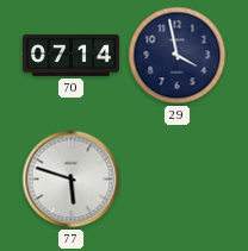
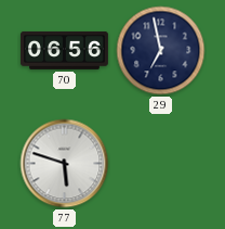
70: 07:14 -> 06:56 (64, 50)
29: 3:58 -> 6:58 (161, 51)
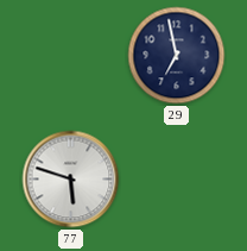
70: 06:56 -> none (64, 50)
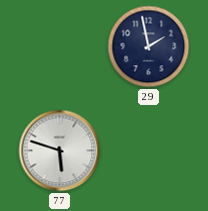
29: 6:58 -> 1:58 (149, 47)
